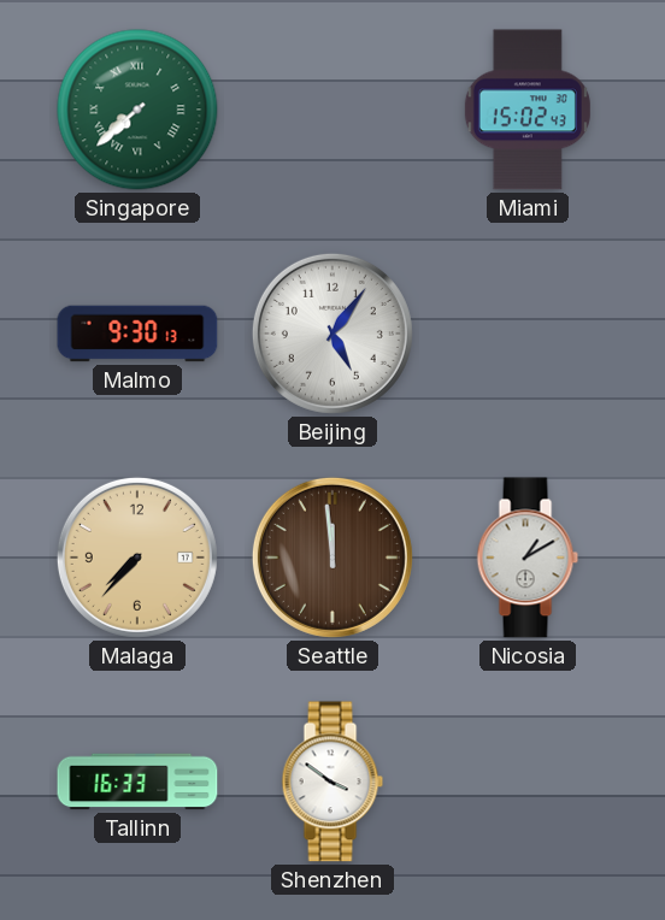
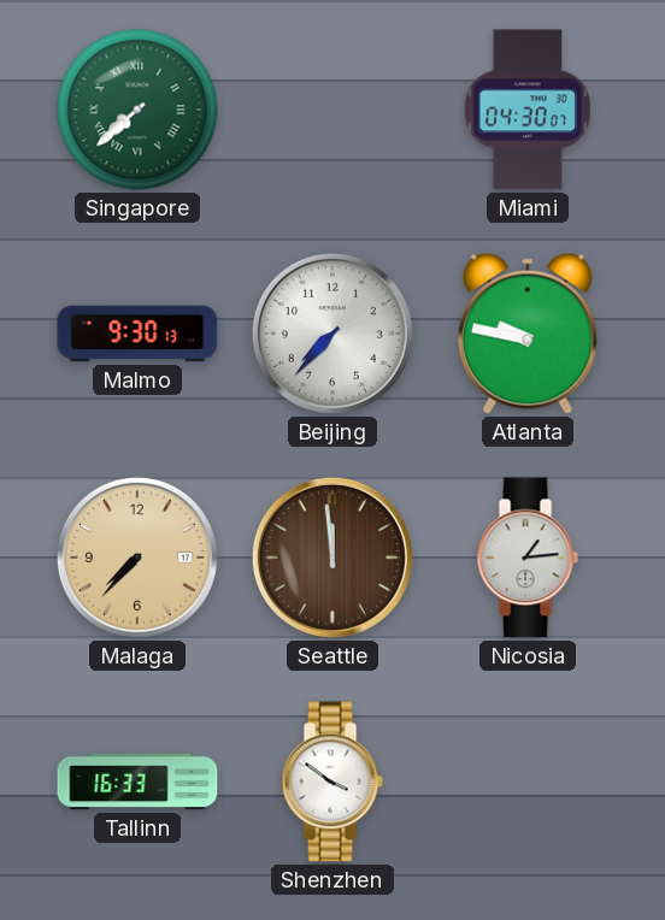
Miami: 15:02 -> 04:30 (528, 110)
Beijing: 5:06 -> 7:37 (332, 334)
Atlanta: none -> 9:47 (528, 334)
Nicosia: 1:10 -> 1:14 (528, 558)
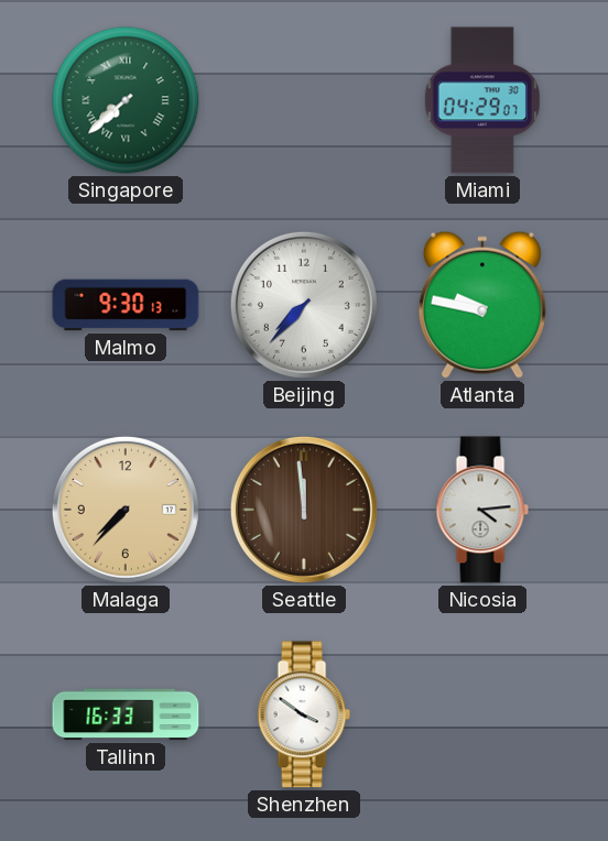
Miami: 04:30 -> 04:29 (482, 100)
Nicosia: 1:14 -> 4:14 (482, 510)
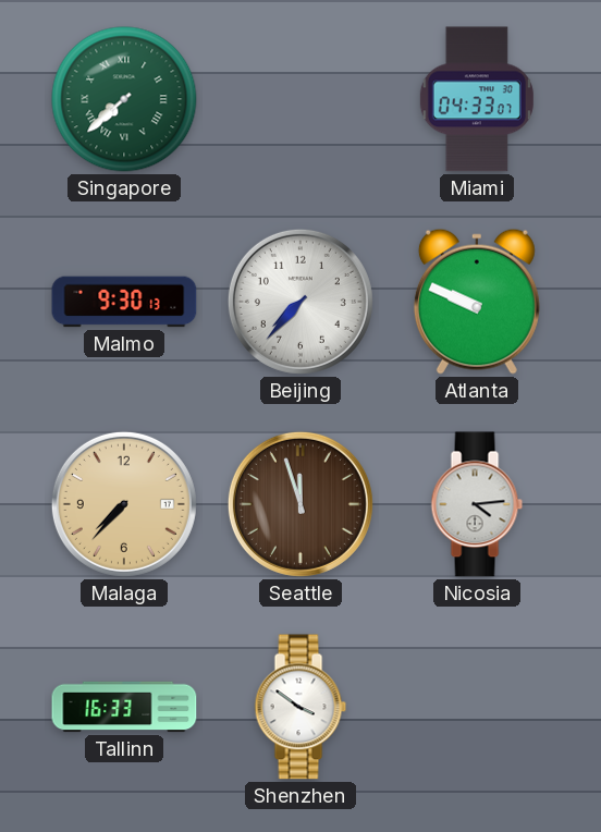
Miami: 04:29 -> 04:33 (477, 99)
Atlanta: 9:47 -> 9:49 (477, 302)
Seattle: 11:59 -> 11:57 (300, 504)
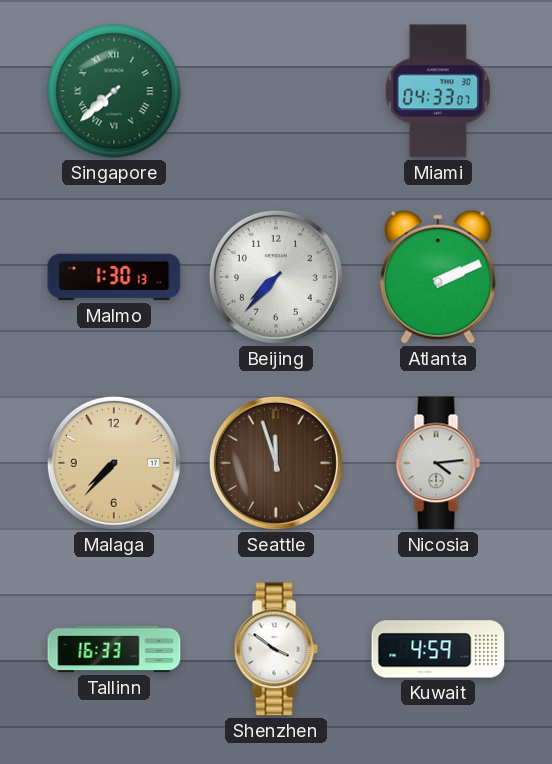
Malmo: 9:30 -> 1:30 (114, 277)
Atlanta: 9:49 -> 2:11 (438, 277)
Kuwait: none -> 4:59 (438, 649)
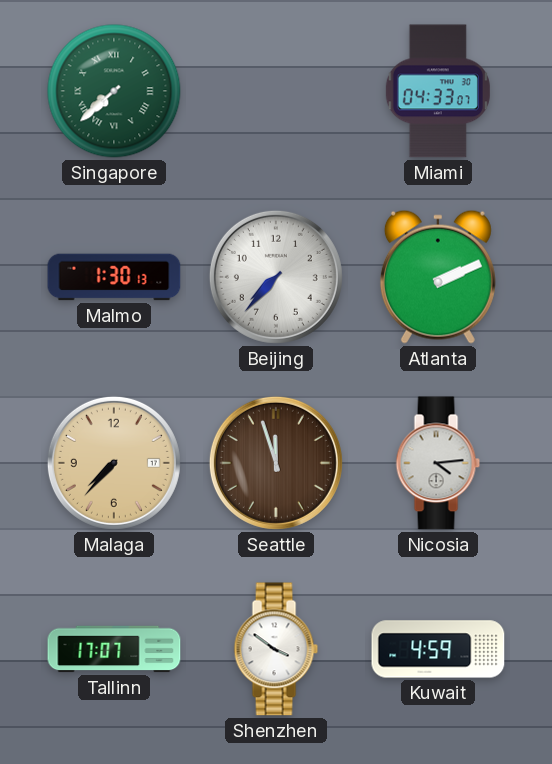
Tallinn: 16:33 -> 17:07 (114, 649)
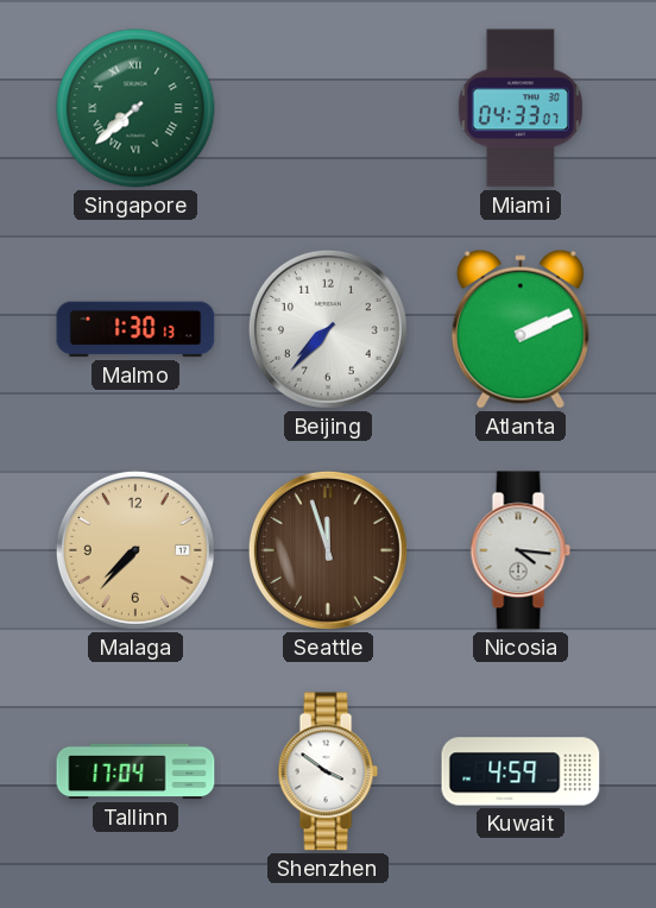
Nicosia: 4:14 -> 4:16 (521, 550)
Tallinn: 17:07 -> 17:04 (135, 771)
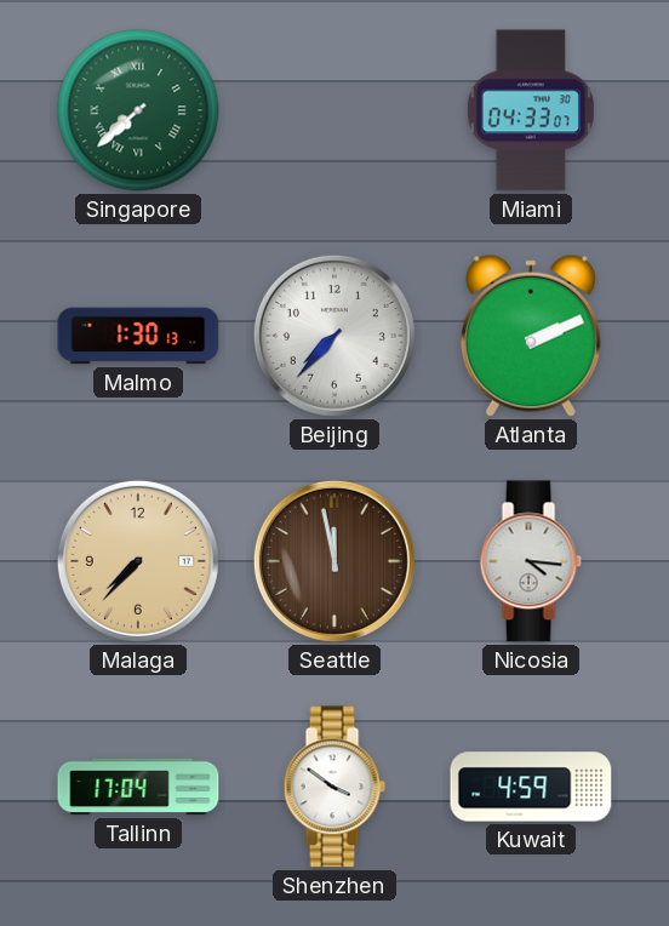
Seattle: 11:57 -> 11:58 (334, 561)
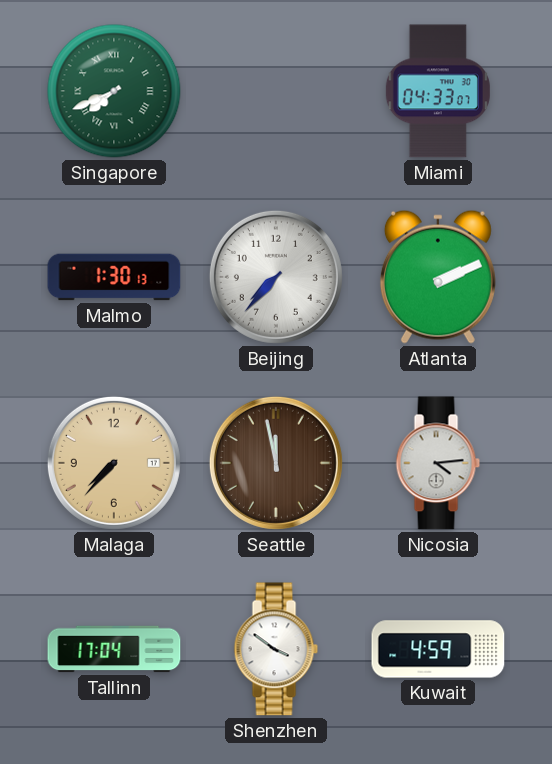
Singapore: 7:38 -> 7:41 (114, 91)
Nicosia: 4:16 -> 4:14 (438, 463)
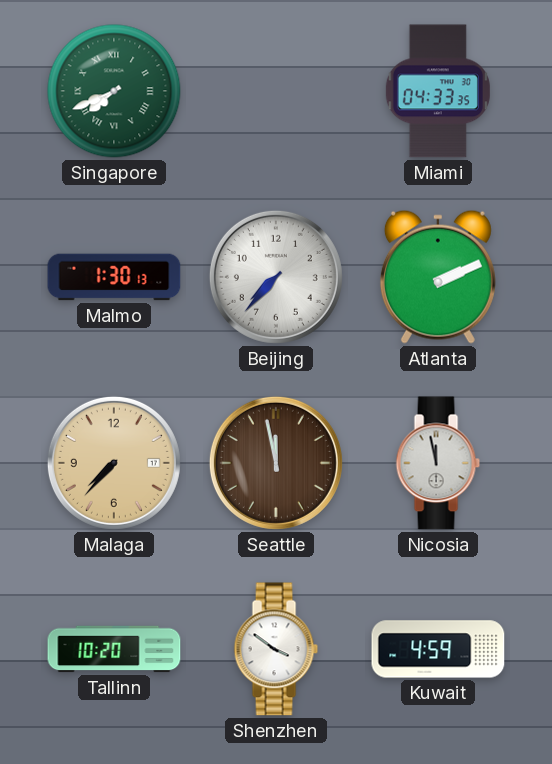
Miami: 04:33:07 -> 04:33:35 (438, 91)
Nicosia: 4:14 -> 11:58 (438, 463)
Tallinn: 17:04 -> 10:20 (114, 649)
